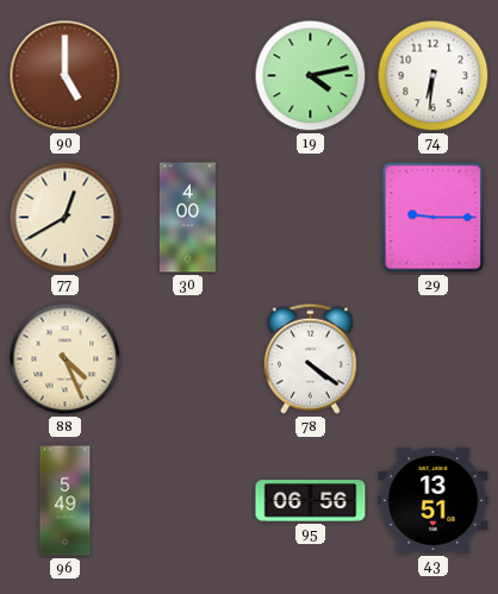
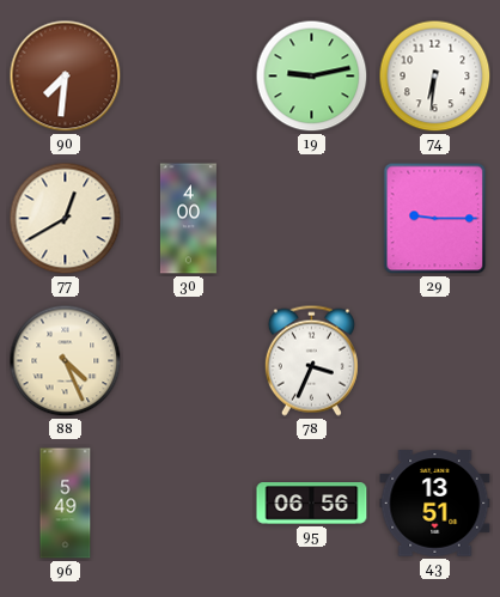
90: 5:00 -> 7:31 (66, 77)
19: 4:13 -> 9:13 (312, 77)
78: 4:21 -> 3:34 (311, 360)
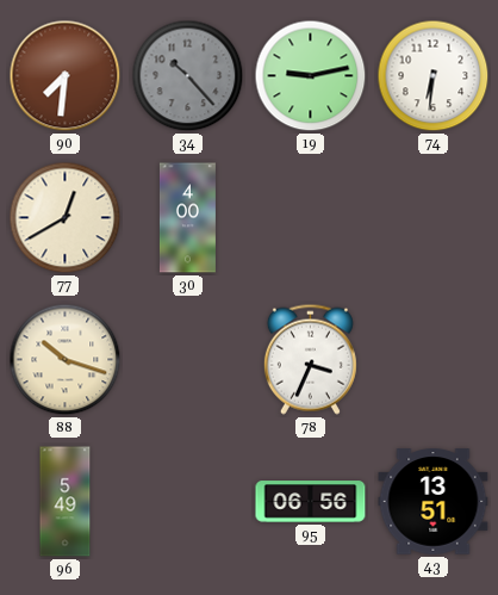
34: none -> 10:23 (188, 76)
29: 9:15 -> none (435, 219)
88: 4:26 -> 10:18 (66, 360)
